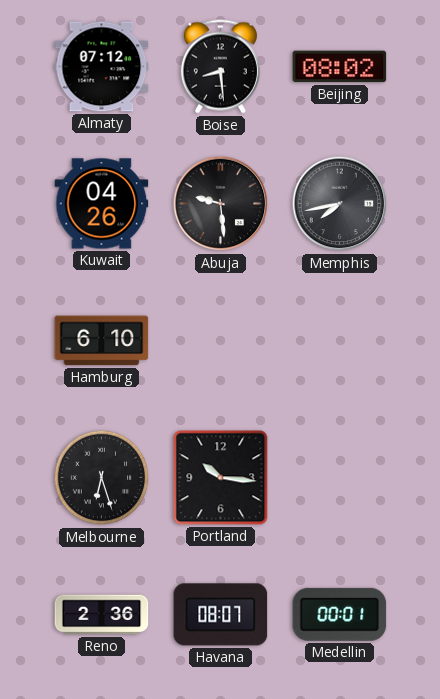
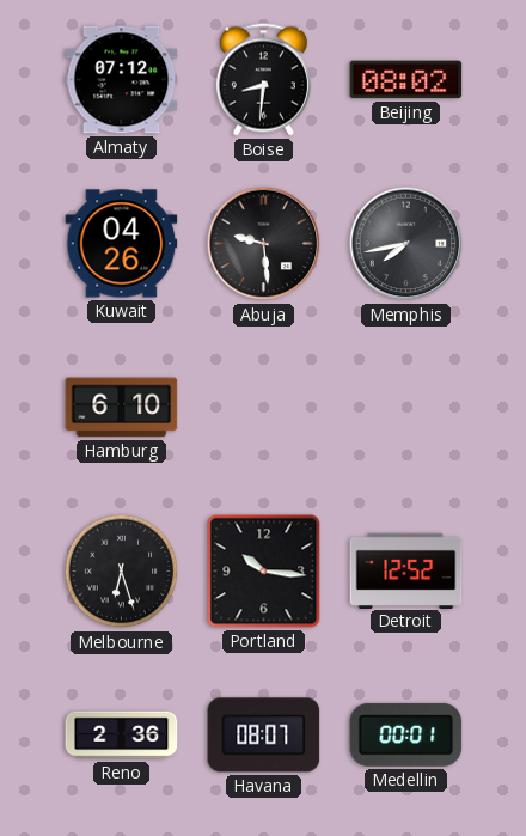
Boise: 8:29 -> 8:31 (263, 80)
Detroit: none -> 12:52 (406, 570)
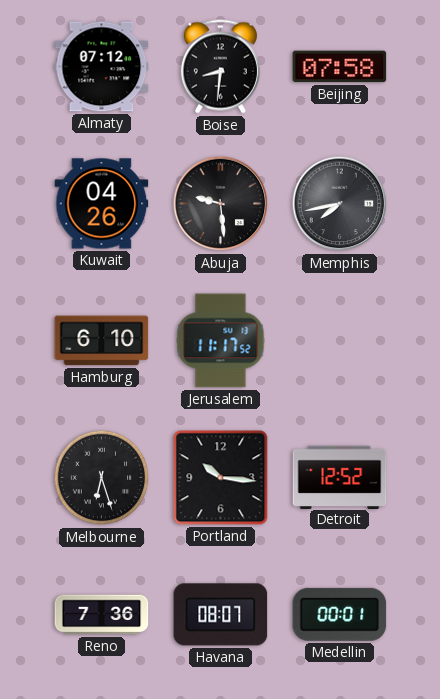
Beijing: 08:02 -> 07:58 (340, 67)
Jerusalem: none -> 11:17 (221, 341)
Reno: 2:36 -> 7:36 (102, 615)
